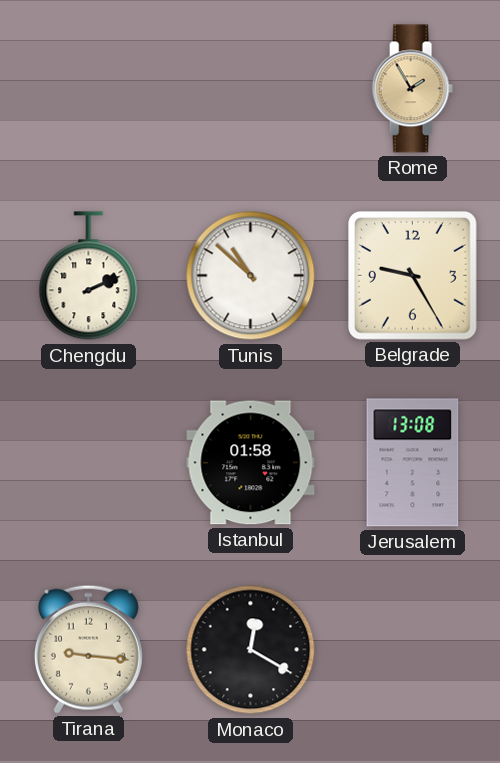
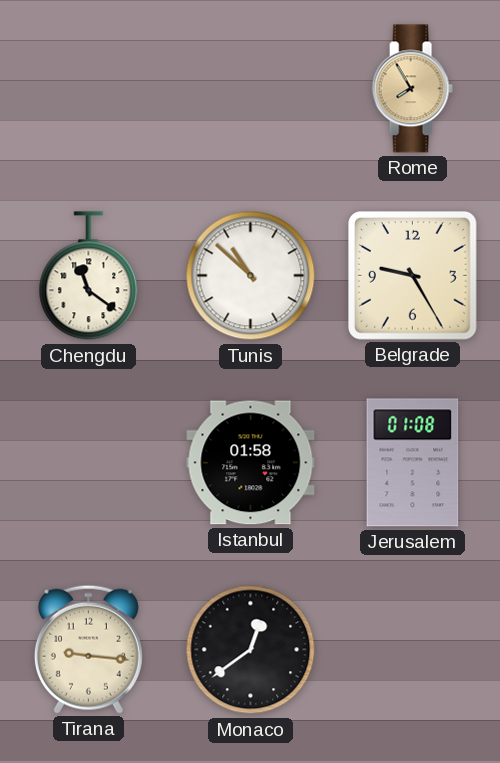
Rome: 1:55 -> 7:55 (412, 89)
Chengdu: 2:11 -> 11:21 (89, 276)
Jerusalem: 13:08 -> 01:08 (413, 463)
Monaco: 12:20 -> 12:39 (251, 650)
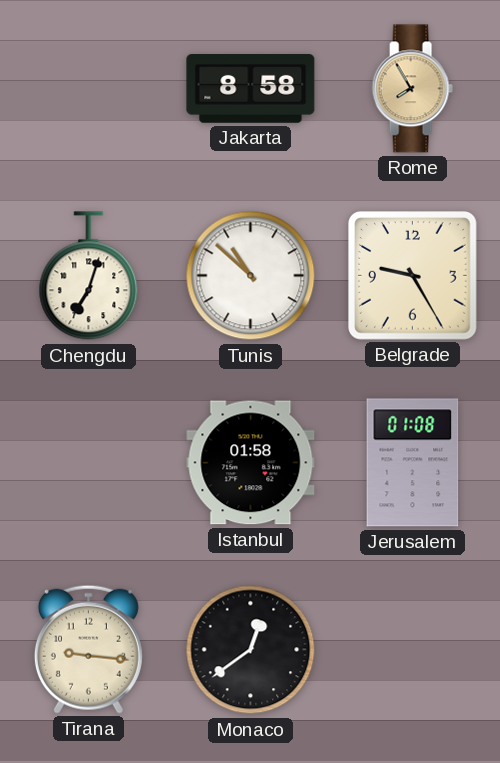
Jakarta: none -> 8:58 (251, 89)
Chengdu: 11:21 -> 7:03 (89, 276)
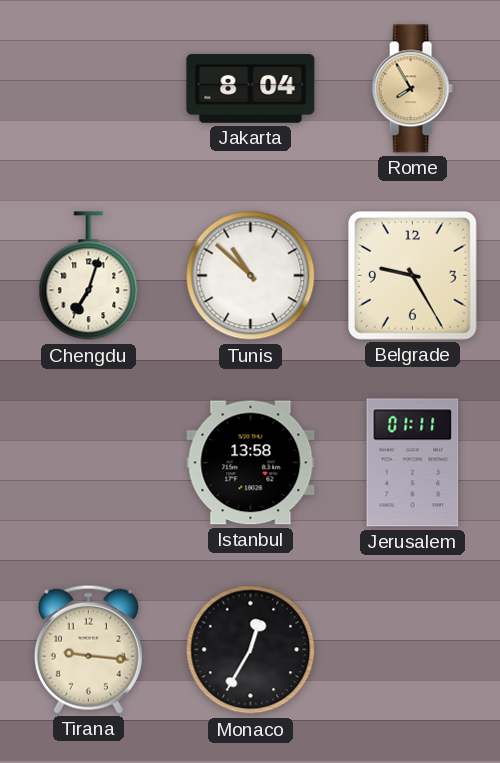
Jakarta: 8:58 -> 8:04 (251, 89)
Istanbul: 01:58 -> 13:58 (251, 463)
Jerusalem: 01:08 -> 01:11 (413, 463)
Monaco: 12:39 -> 12:35 (251, 650)
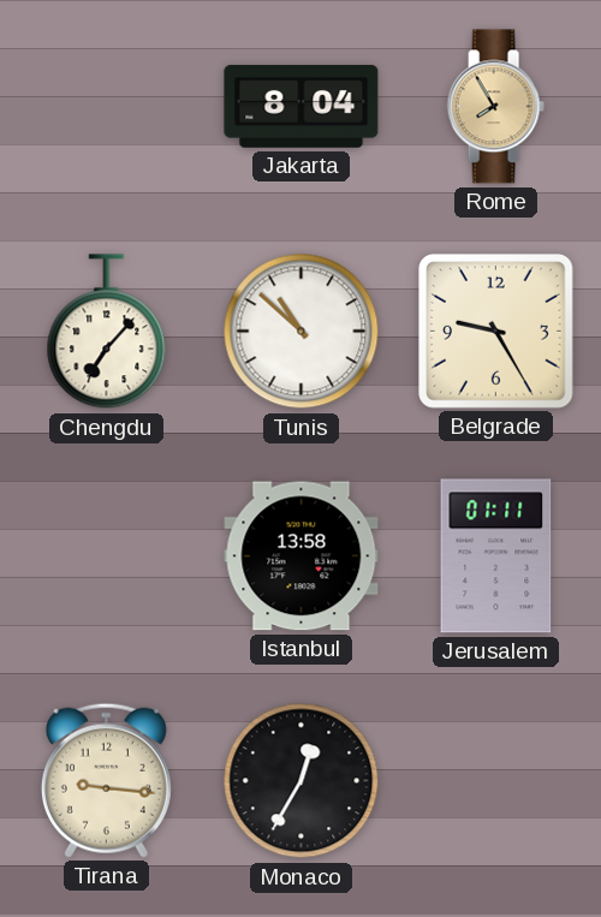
Chengdu: 7:03 -> 7:07 (107, 332)
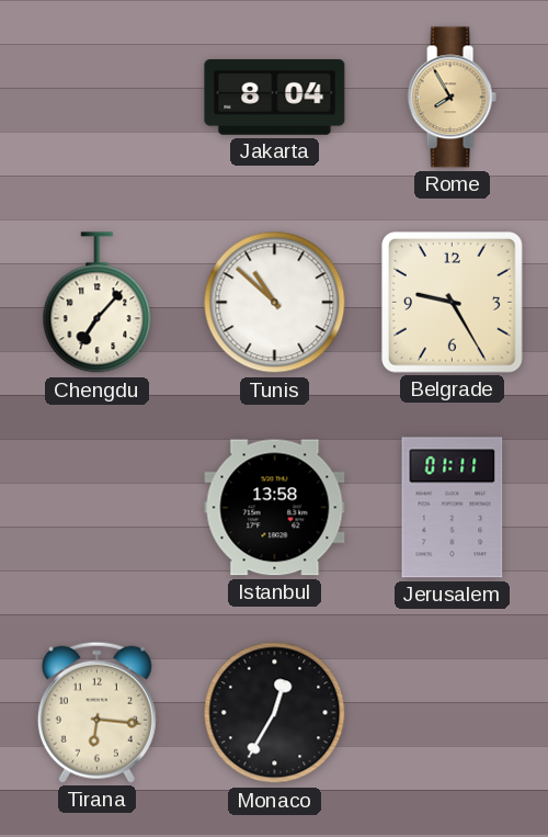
Tirana: 9:16 -> 6:16 (96, 712)
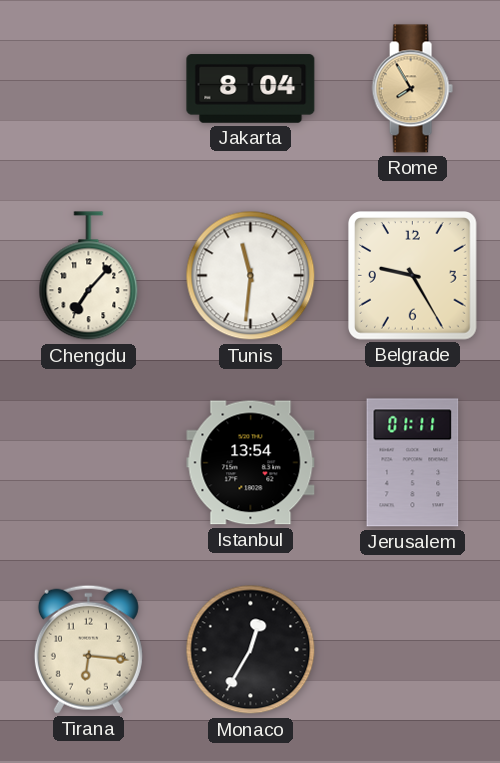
Tunis: 10:52 -> 11:31 (251, 276)
Istanbul: 13:58 -> 13:54 (251, 463)
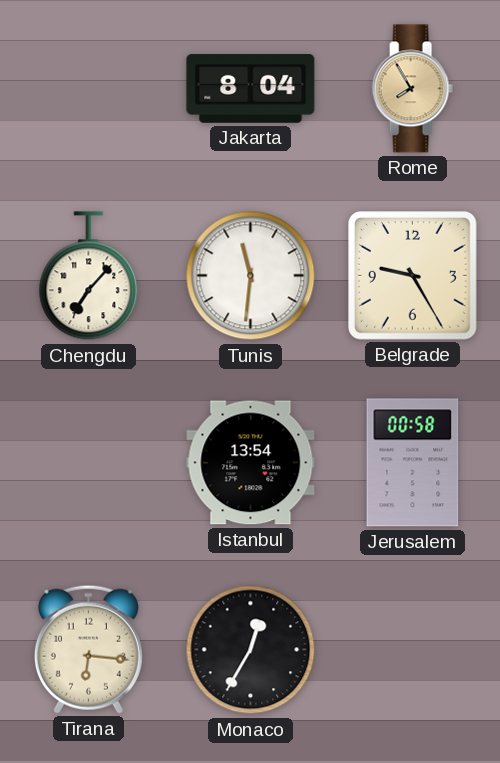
Jerusalem: 01:11 -> 00:58 (413, 463)
